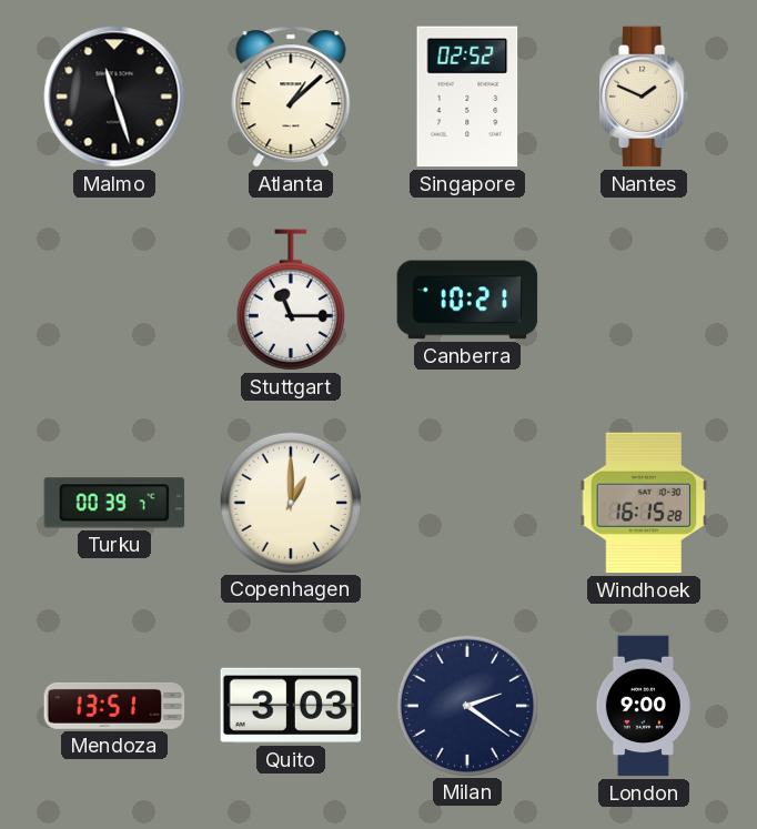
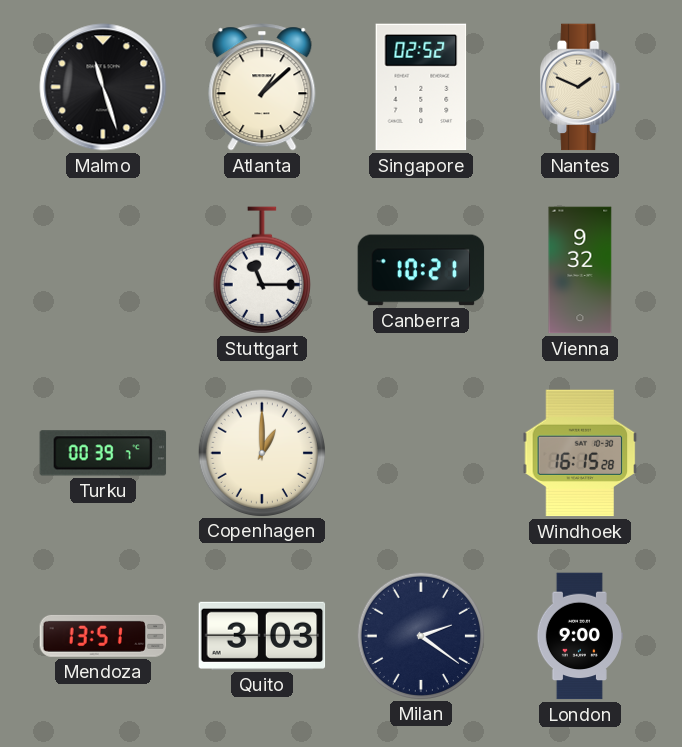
Vienna: none -> 9:32 (580, 270)
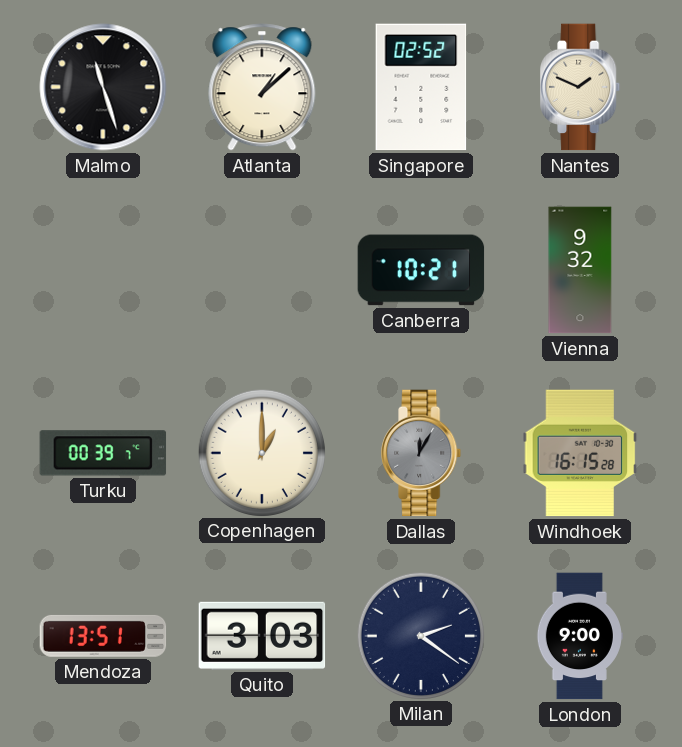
Stuttgart: 11:15 -> none (262, 270)
Dallas: none -> 12:05 (422, 453)
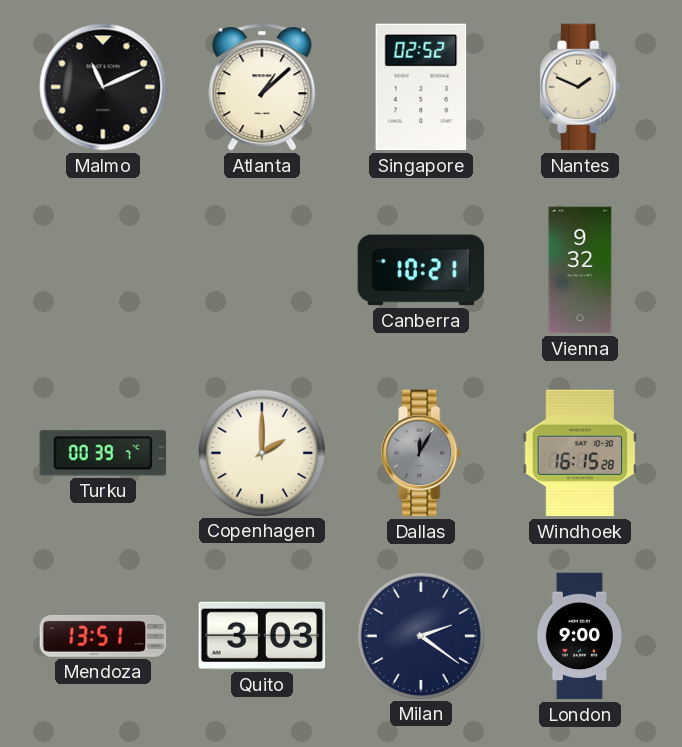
Malmo: 11:27 -> 11:11 (103, 87)
Copenhagen: 1:00 -> 2:00 (261, 452)
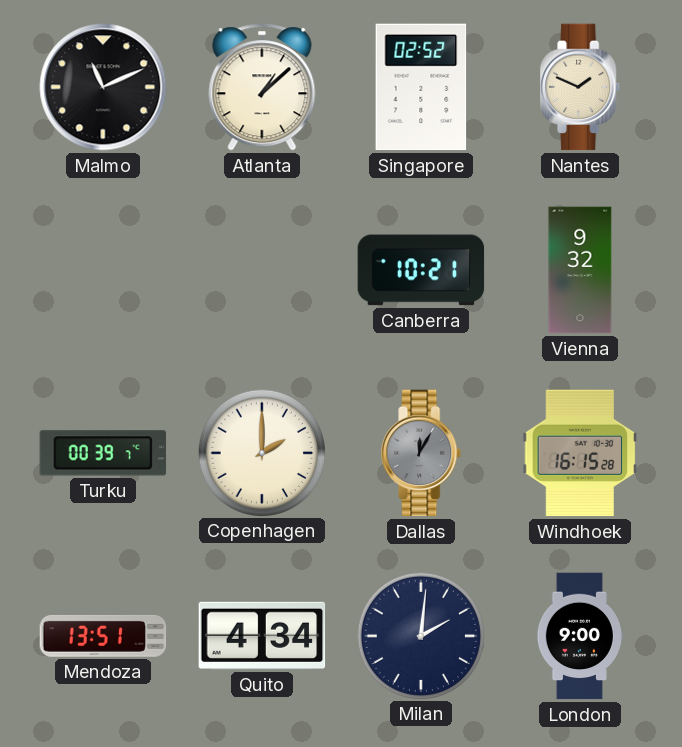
Quito: 3:03 -> 4:34 (262, 636)
Milan: 2:21 -> 2:01 (420, 635)
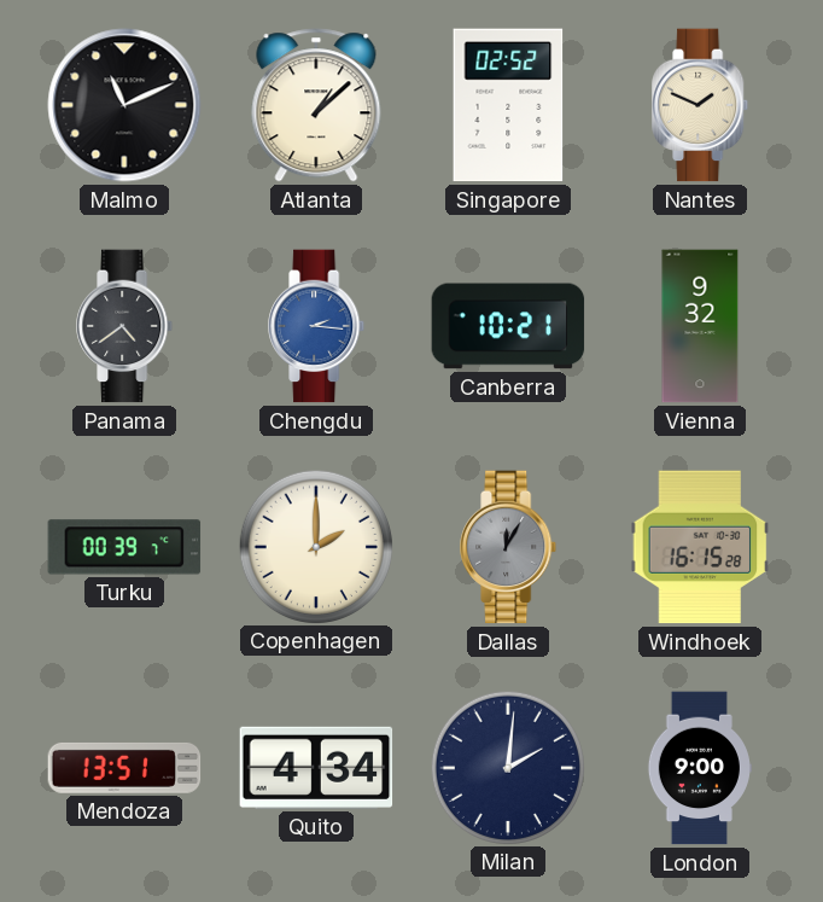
Panama: none -> 4:39 (126, 326)
Chengdu: none -> 2:16 (317, 326)
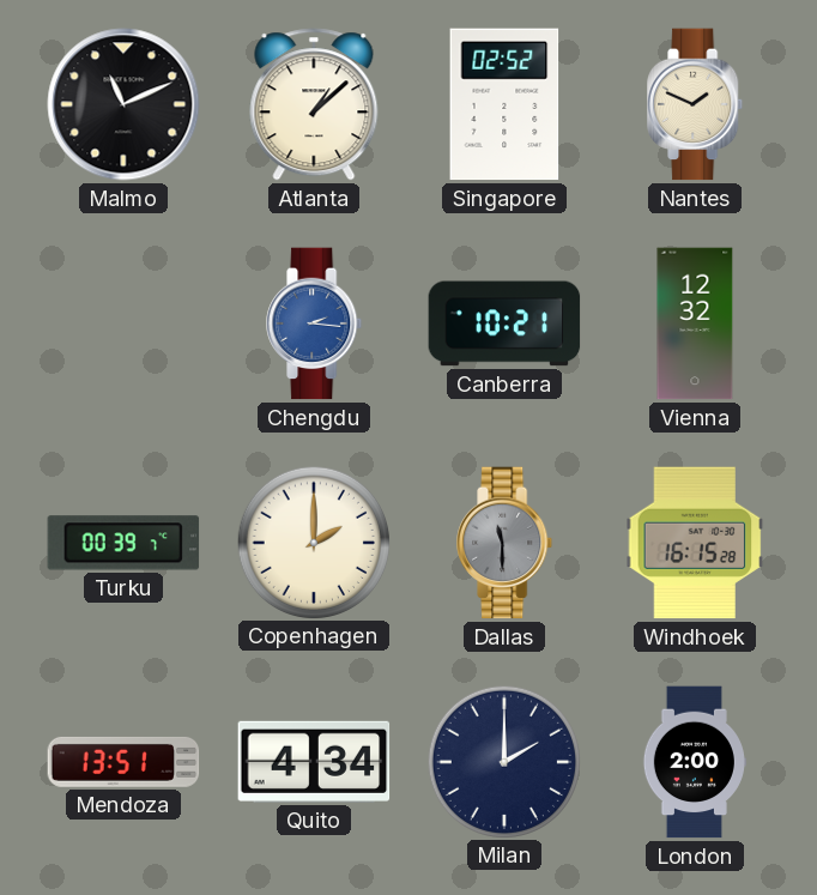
Panama: 4:39 -> none (126, 326)
Vienna: 9:32 -> 12:32 (695, 323)
Dallas: 12:05 -> 11:30 (506, 543)
Milan: 2:01 -> 2:00 (503, 761)
London: 9:00 -> 2:00 (695, 762)
